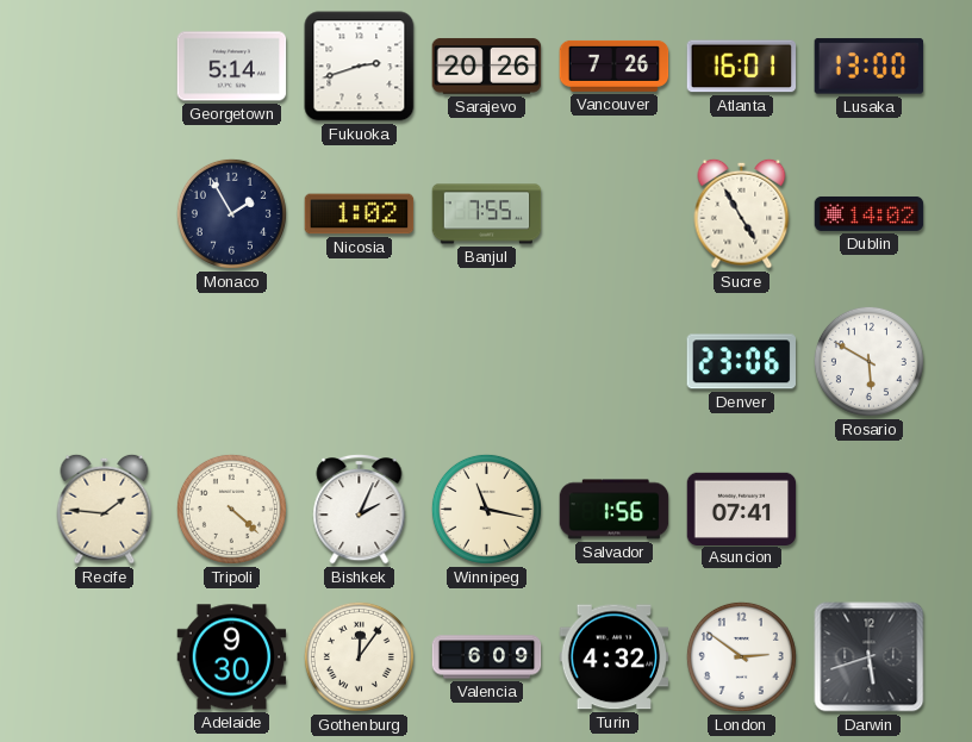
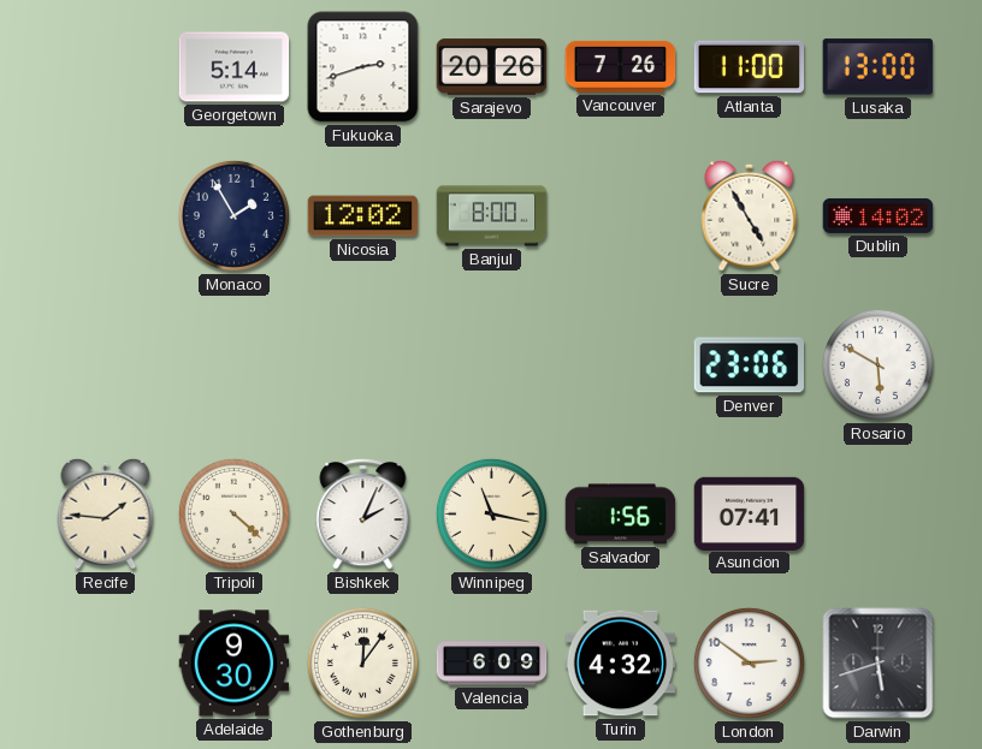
Atlanta: 16:01 -> 11:00 (750, 67)
Nicosia: 1:02 -> 12:02 (363, 216)
Banjul: 7:55 -> 8:00 (492, 216)
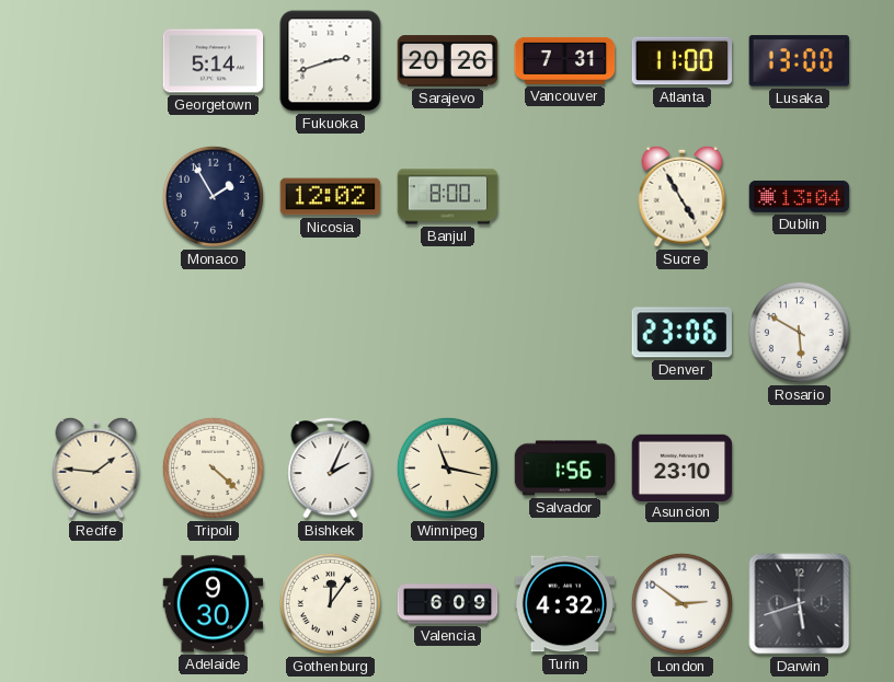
Vancouver: 7:26 -> 7:31 (565, 60)
Dublin: 14:02 -> 13:04 (800, 196)
Asuncion: 07:41 -> 23:10 (683, 467)
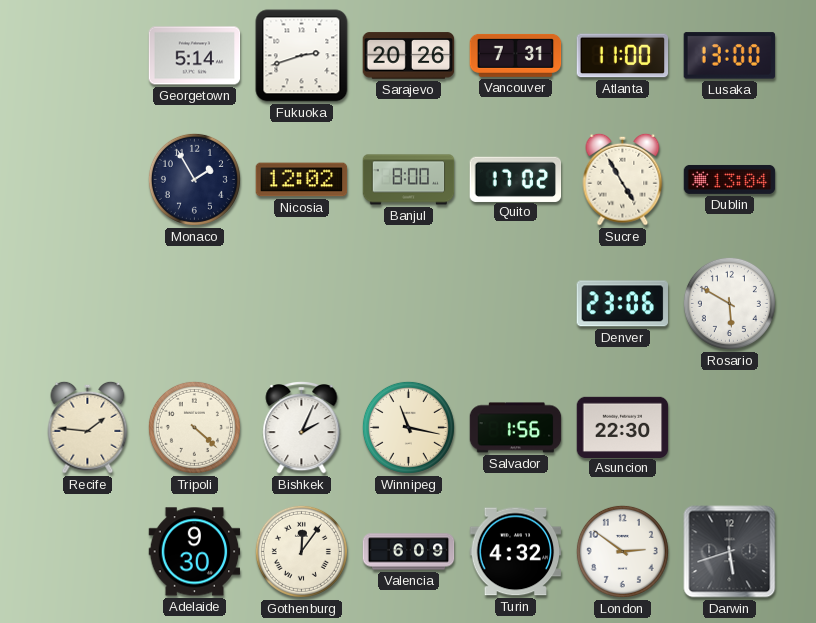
Quito: none -> 17:02 (516, 179)
Asuncion: 23:10 -> 22:30 (623, 427)
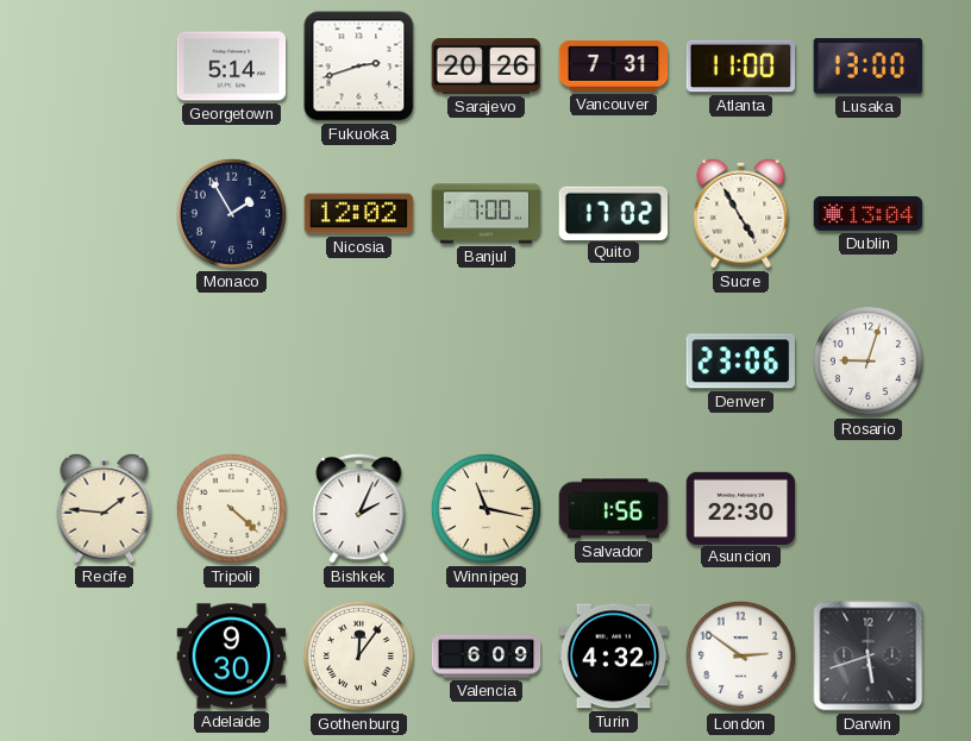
Banjul: 8:00 -> 7:00 (487, 214)
Rosario: 5:50 -> 9:03 (867, 360)
